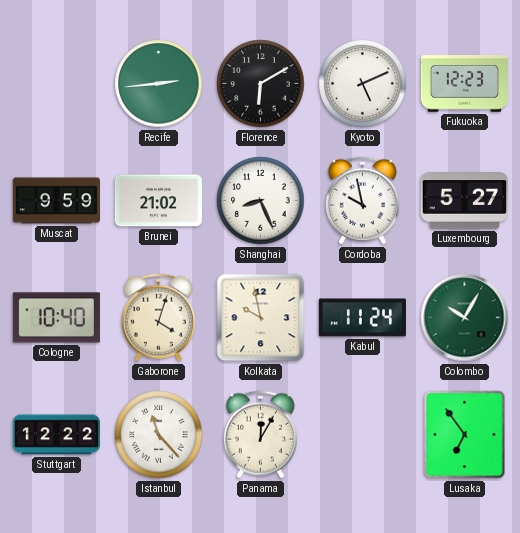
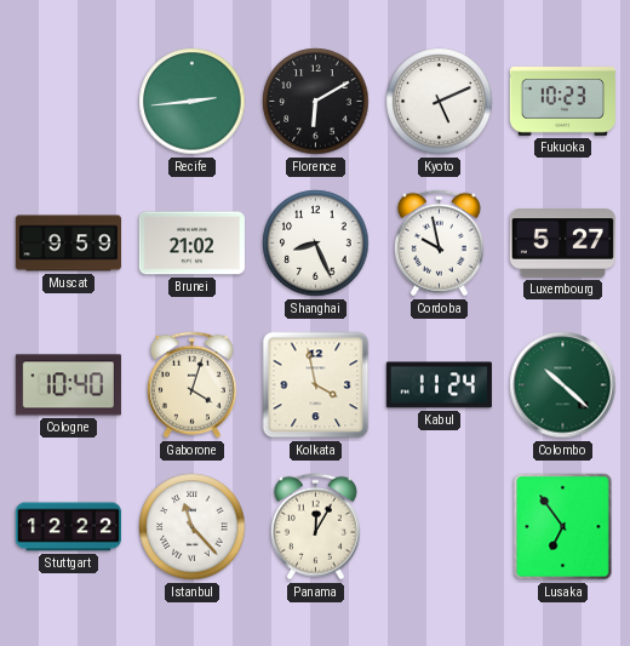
Fukuoka: 12:23 -> 10:23 (562, 102)
Kolkata: 9:58 -> 3:58 (316, 385)
Colombo: 10:05 -> 10:22 (563, 385)
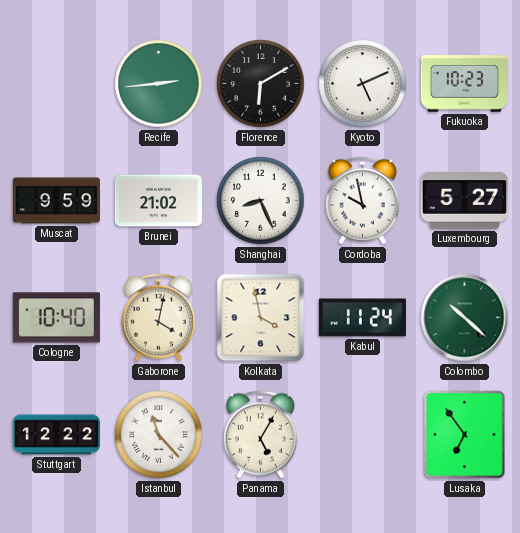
Gaborone: 4:03 -> 4:02 (158, 318)
Panama: 12:05 -> 5:05 (260, 435)
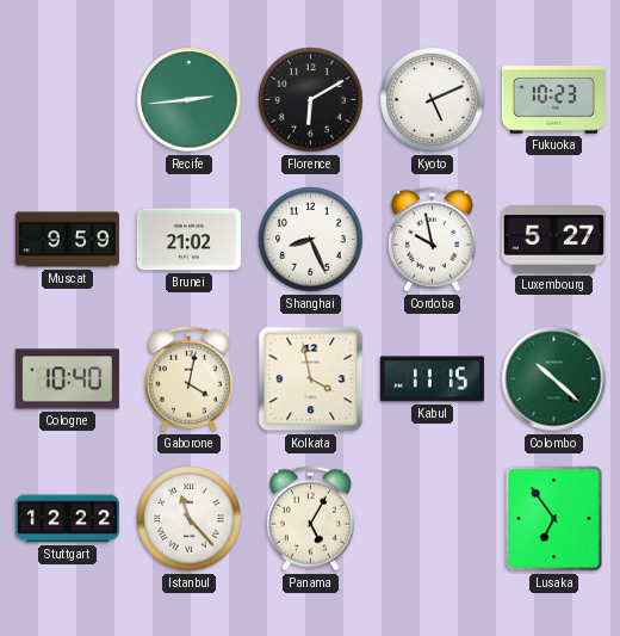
Kabul: 11:24 -> 11:15 (432, 379)
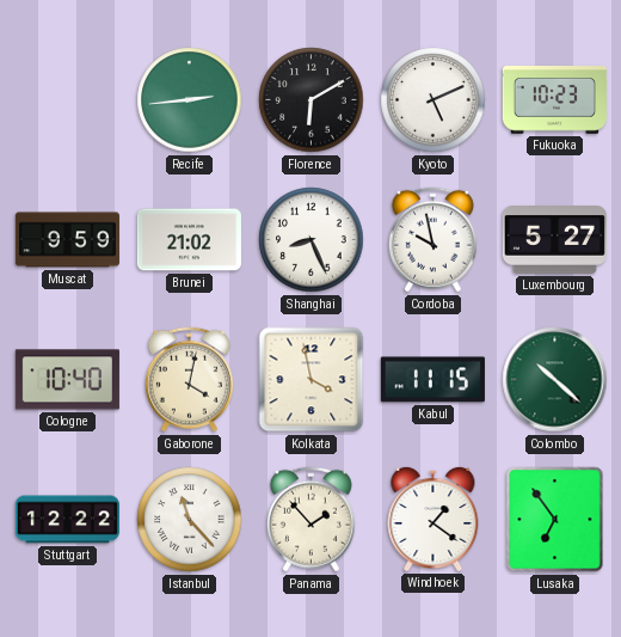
Panama: 5:05 -> 1:53 (310, 520)
Windhoek: none -> 1:21 (434, 519)
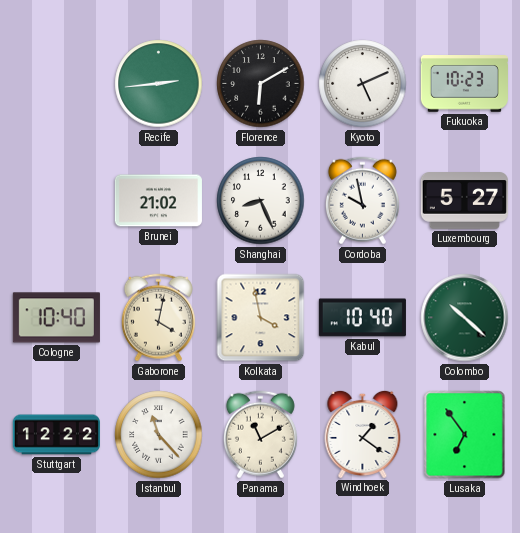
Muscat: 9:59 -> none (67, 240)
Kabul: 11:15 -> 10:40 (362, 318)
Panama: 1:53 -> 11:10 (260, 435)
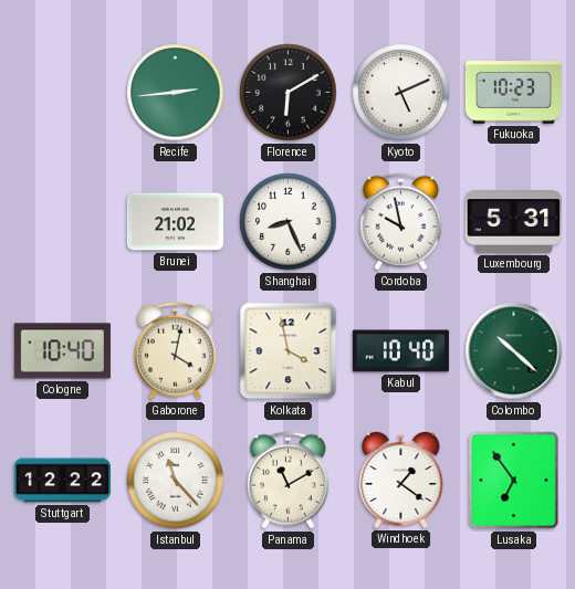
Luxembourg: 5:27 -> 5:31 (513, 222)
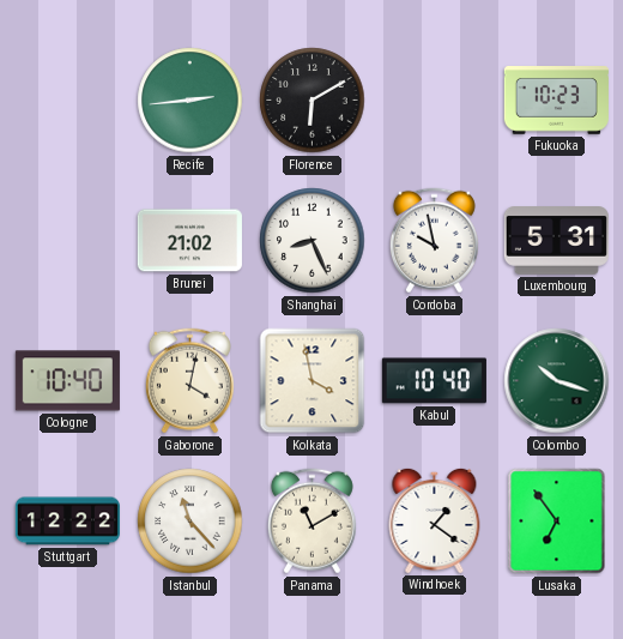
Kyoto: 5:11 -> none (401, 93)
Colombo: 10:22 -> 10:18 (557, 381)
